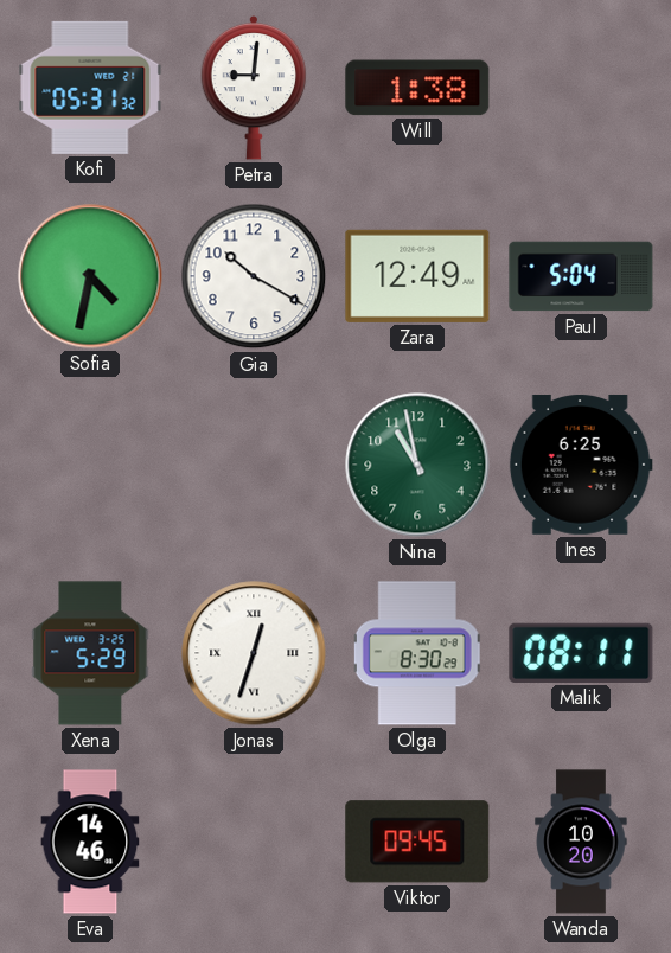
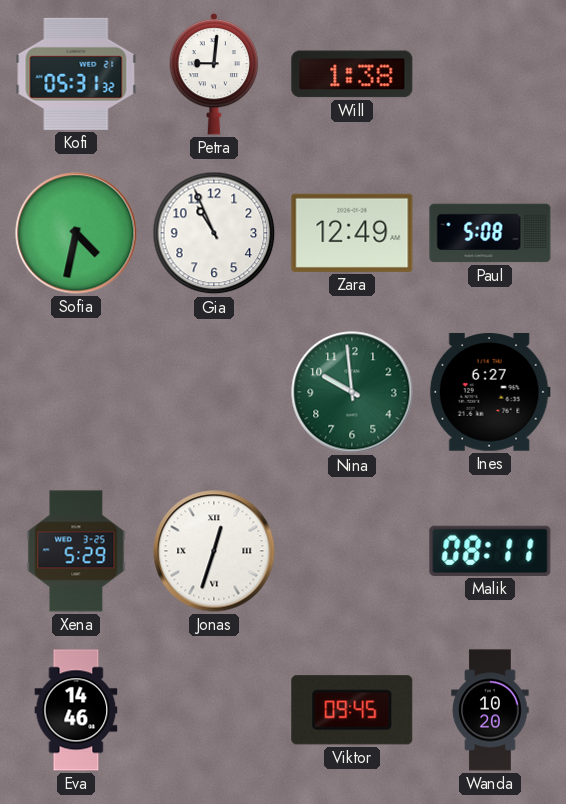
Gia: 10:20 -> 10:56 (214, 233)
Paul: 5:04 -> 5:08 (490, 233)
Nina: 10:58 -> 9:59 (352, 392)
Ines: 6:25 -> 6:27 (490, 392)
Olga: 8:30 -> none (417, 653)
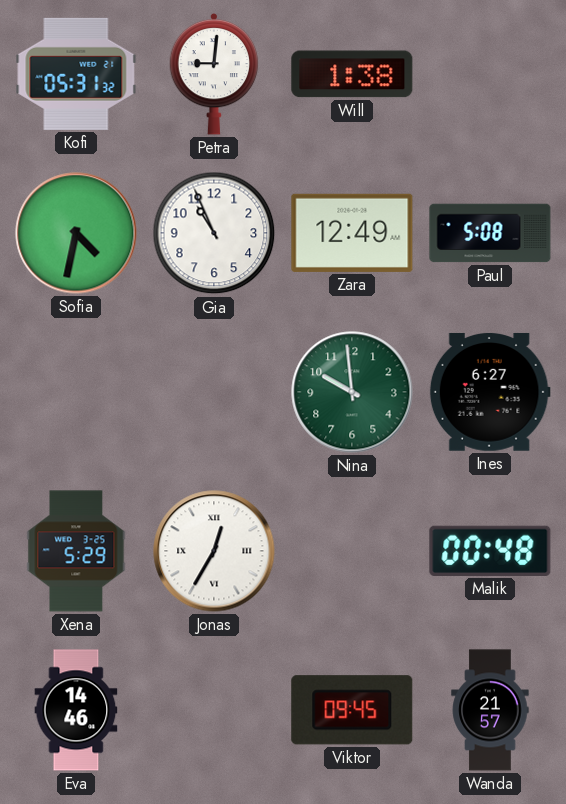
Jonas: 12:33 -> 12:35 (214, 551)
Malik: 08:11 -> 00:48 (490, 551)
Wanda: 10:20 -> 21:57 (490, 710)
